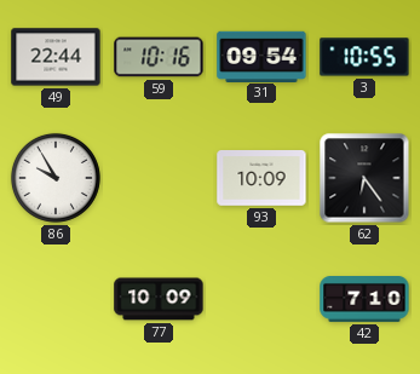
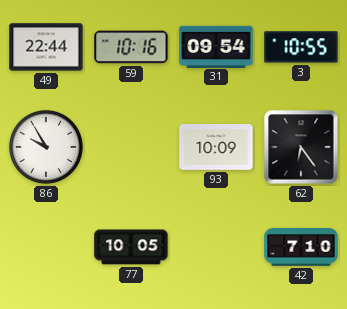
77: 10:09 -> 10:05 (131, 247)
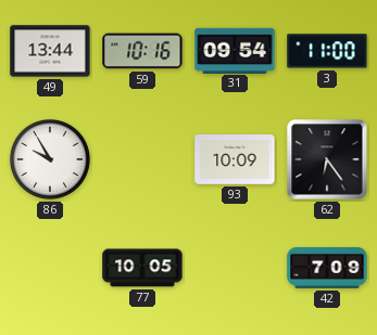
49: 22:44 -> 13:44 (50, 51)
3: 10:55 -> 11:00 (327, 51)
42: 7:10 -> 7:09 (327, 269)
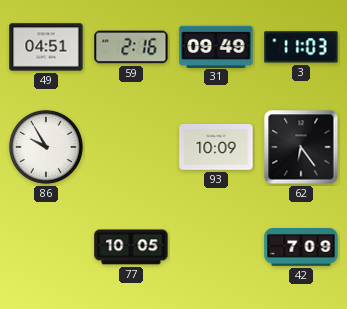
49: 13:44 -> 04:51 (46, 47)
59: 10:16 -> 2:16 (131, 47)
31: 09:54 -> 09:49 (216, 46)
3: 11:00 -> 11:03 (301, 47)
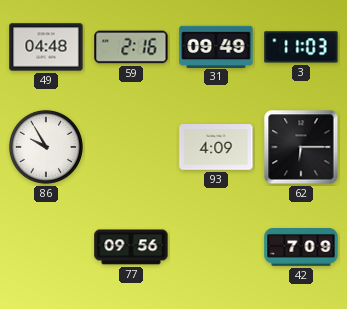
49: 04:51 -> 04:48 (46, 47)
93: 10:09 -> 4:09 (216, 148)
62: 6:24 -> 6:15 (301, 147)
77: 10:05 -> 09:56 (131, 247)
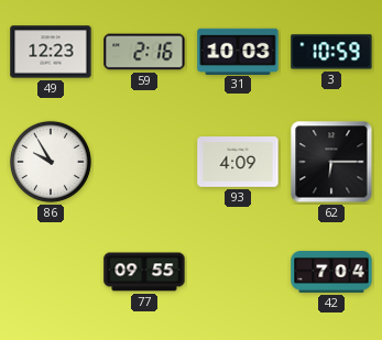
49: 04:48 -> 12:23 (51, 52)
31: 09:49 -> 10:03 (238, 51)
3: 11:03 -> 10:59 (331, 52)
77: 09:56 -> 09:55 (144, 272)
42: 7:09 -> 7:04 (331, 273)
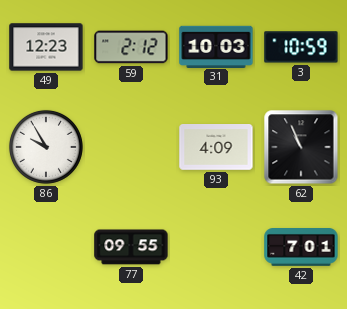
59: 2:16 -> 2:12 (131, 47)
62: 6:15 -> 10:56 (301, 147)
42: 7:04 -> 7:01 (301, 248)
